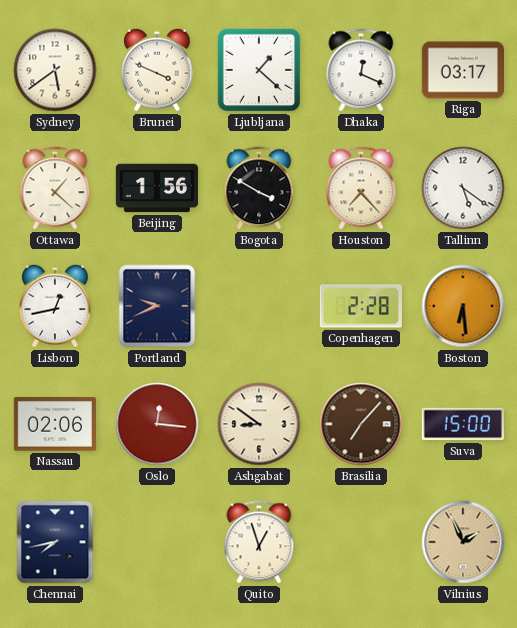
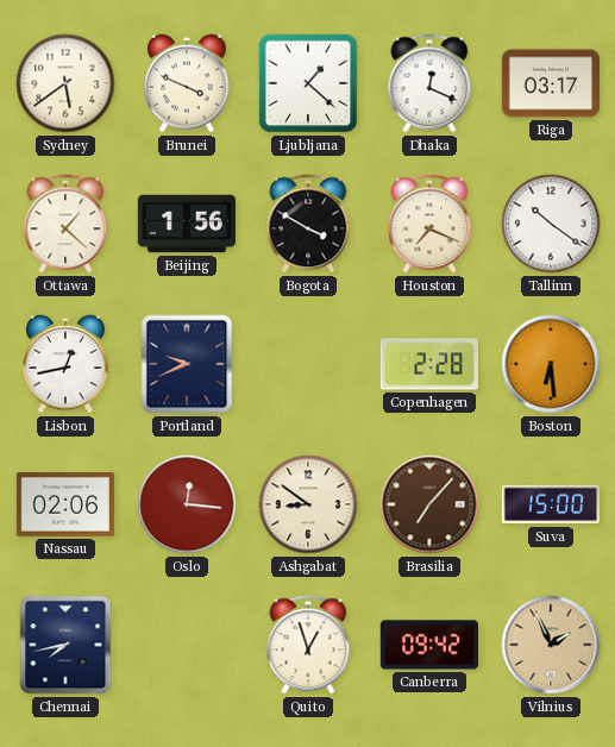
Houston: 7:23 -> 7:19 (429, 224)
Tallinn: 5:21 -> 10:21 (551, 224)
Canberra: none -> 09:42 (429, 645)
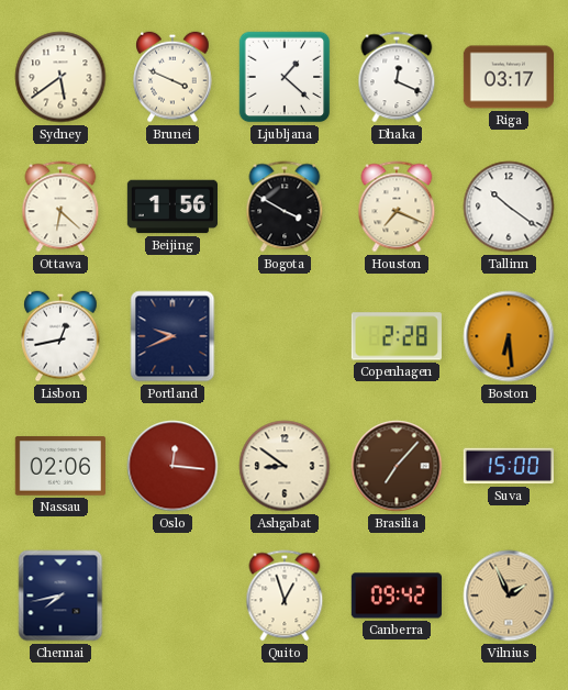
Ottawa: 1:22 -> 6:22 (60, 207)
